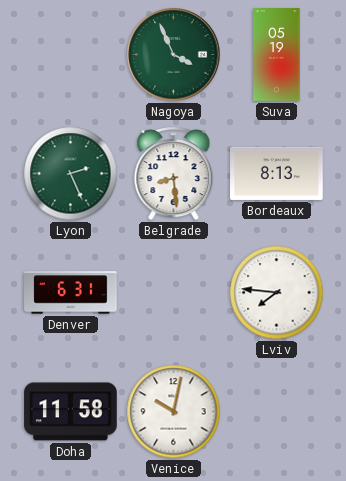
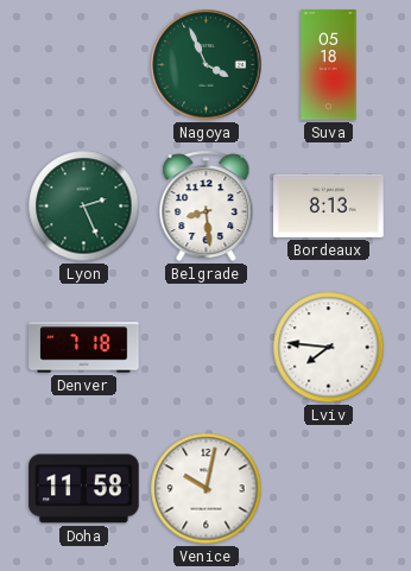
Suva: 05:19 -> 05:18 (329, 65)
Denver: 6:31 -> 7:18 (84, 348)
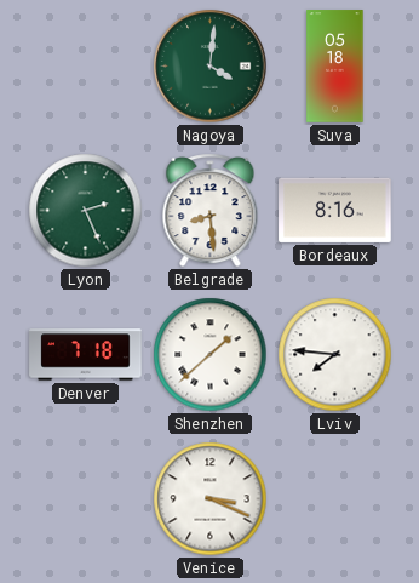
Nagoya: 3:56 -> 4:01 (211, 67)
Bordeaux: 8:13 -> 8:16 (335, 210)
Shenzhen: none -> 1:38 (211, 355)
Doha: 11:58 -> none (84, 489)
Venice: 10:02 -> 3:19 (211, 499)
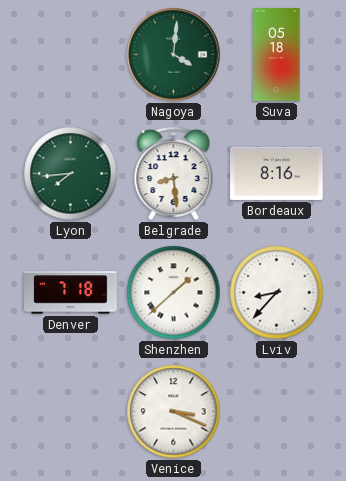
Lyon: 2:26 -> 7:44 (71, 174)
Lviv: 7:46 -> 8:37 (277, 293)
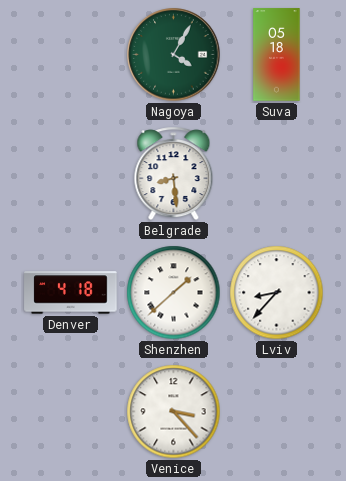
Nagoya: 4:01 -> 4:05 (174, 55)
Lyon: 7:44 -> none (71, 174)
Bordeaux: 8:16 -> none (277, 173)
Denver: 7:18 -> 4:18 (71, 293)
Venice: 3:19 -> 3:23 (174, 412)
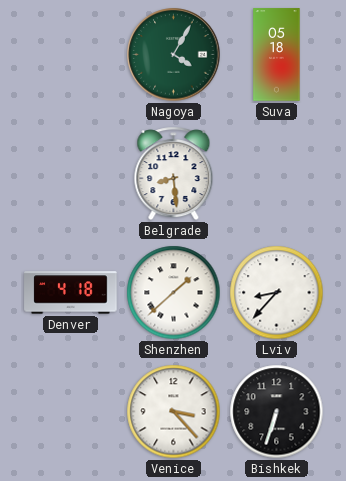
Bishkek: none -> 6:33 (277, 412)
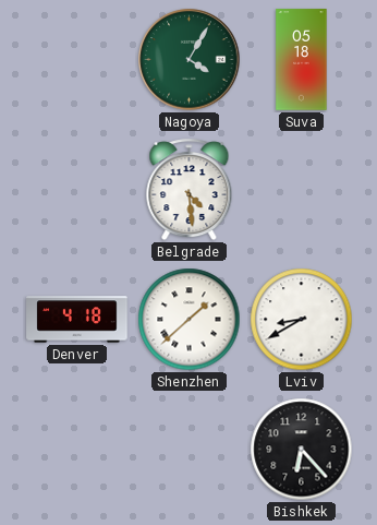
Belgrade: 8:29 -> 4:29 (190, 190)
Lviv: 8:37 -> 8:40 (302, 320)
Venice: 3:23 -> none (174, 412)
Bishkek: 6:33 -> 6:23 (302, 450)
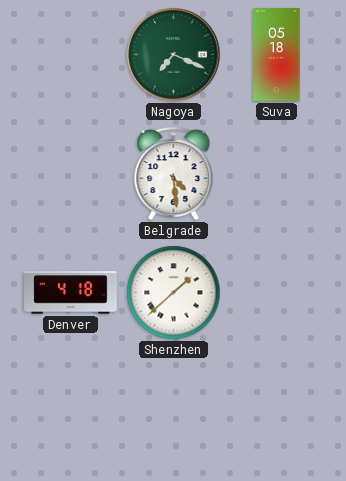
Nagoya: 4:05 -> 7:19 (174, 55)
Lviv: 8:40 -> none (302, 320)
Bishkek: 6:23 -> none (302, 450)
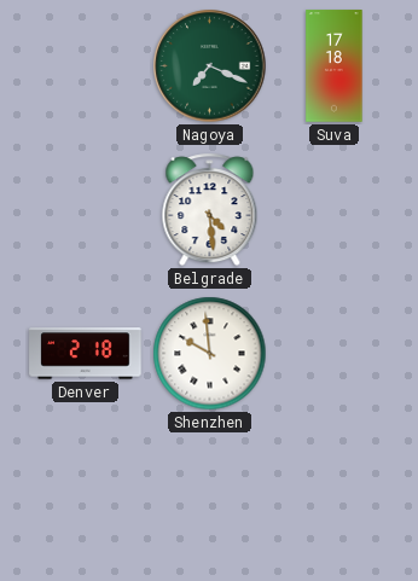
Suva: 05:18 -> 17:18 (335, 66)
Denver: 4:18 -> 2:18 (86, 354)
Shenzhen: 1:38 -> 9:59 (210, 354)
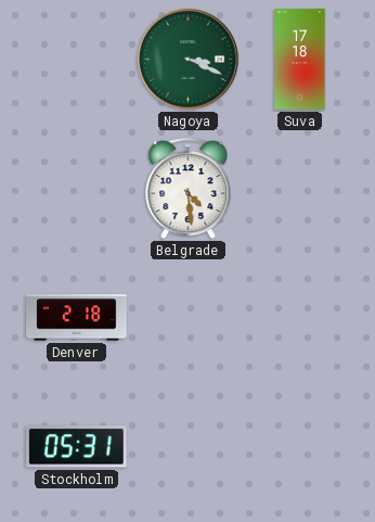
Nagoya: 7:19 -> 3:19 (189, 60)
Shenzhen: 9:59 -> none (210, 354)
Stockholm: none -> 05:31 (77, 447)
